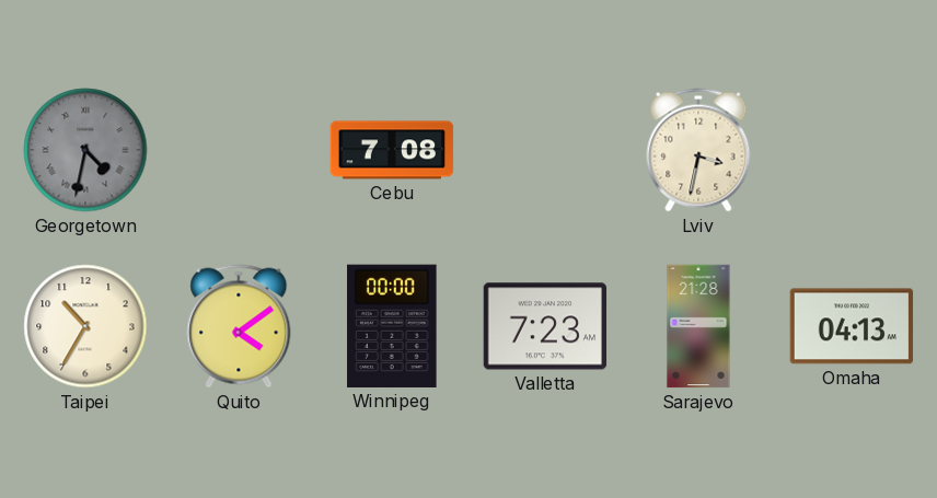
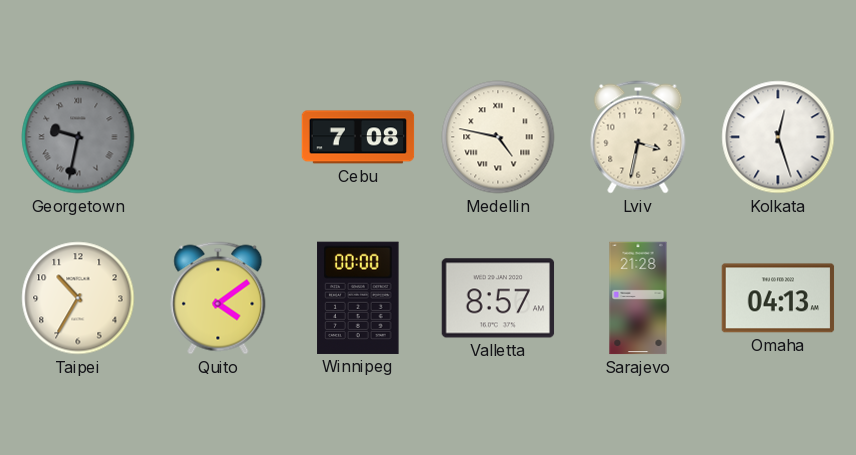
Georgetown: 4:32 -> 9:32 (78, 137)
Medellin: none -> 4:47 (498, 137)
Kolkata: none -> 12:27 (778, 137)
Valletta: 7:23 -> 8:57 (498, 298)
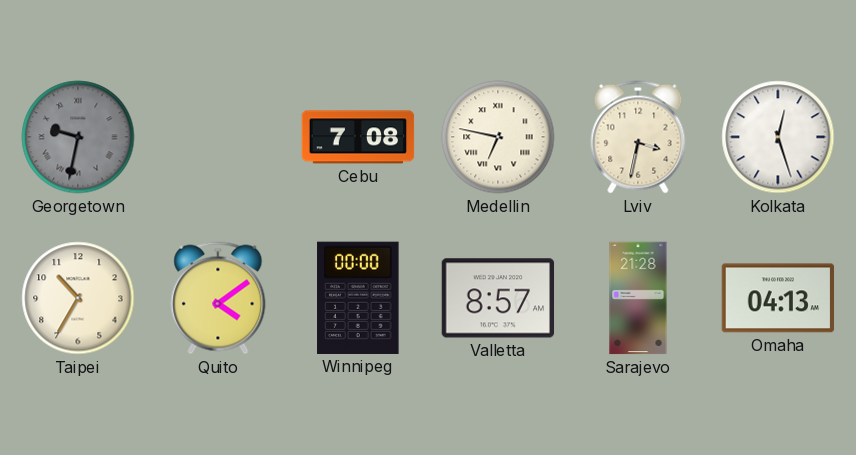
Medellin: 4:47 -> 6:47 (498, 137)
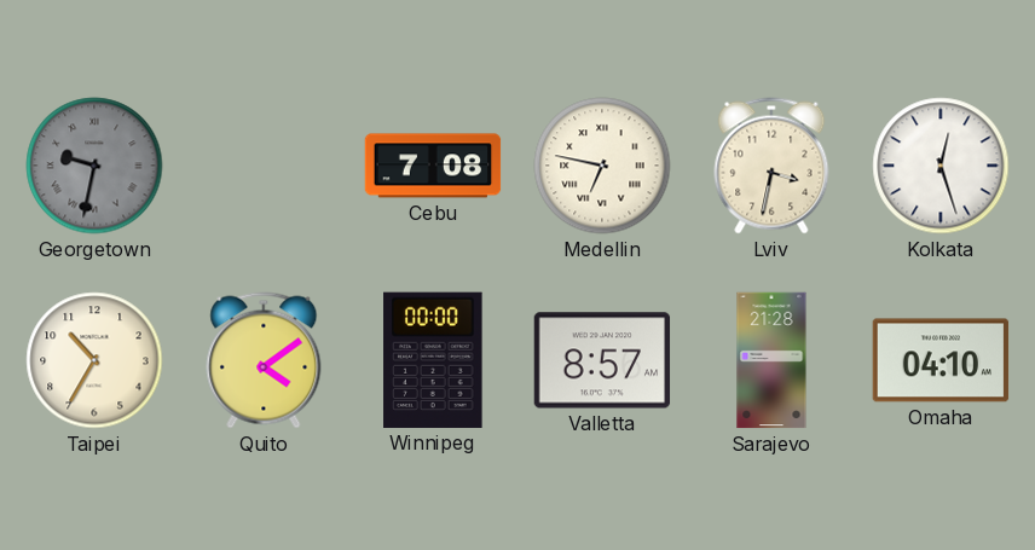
Omaha: 04:13 -> 04:10 (941, 360)
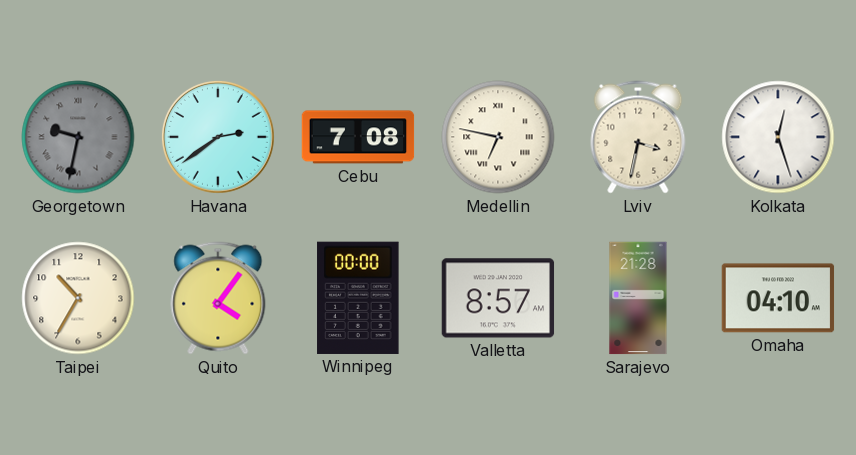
Havana: none -> 2:39 (218, 137)
Quito: 4:09 -> 4:06 (218, 298)
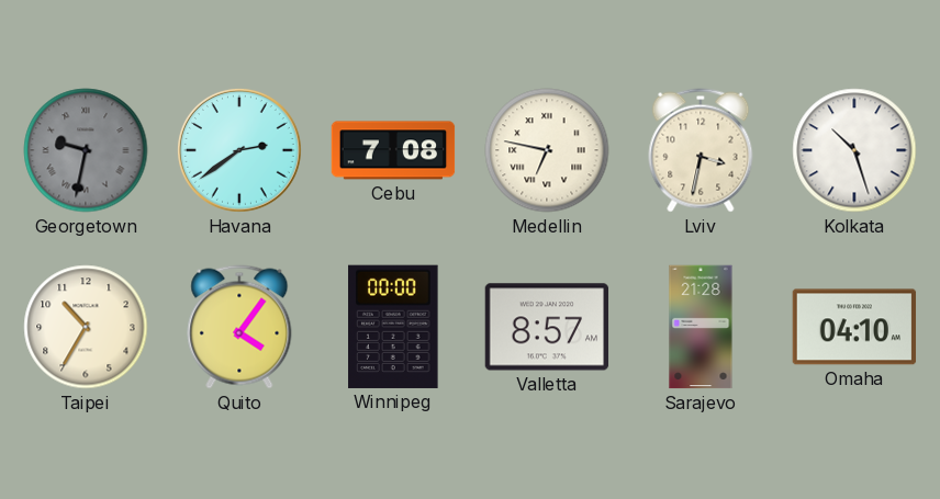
Kolkata: 12:27 -> 10:27 (854, 150)
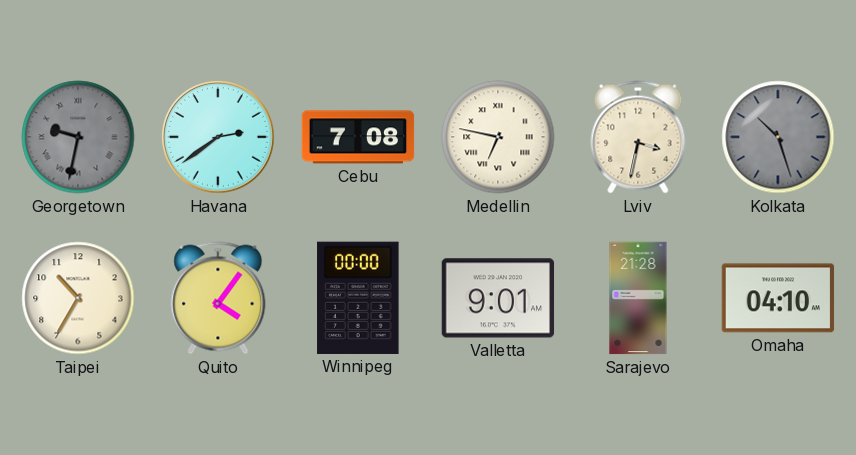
Kolkata dial: white -> grey (778, 137)
Valletta: 8:57 -> 9:01 (498, 298)
